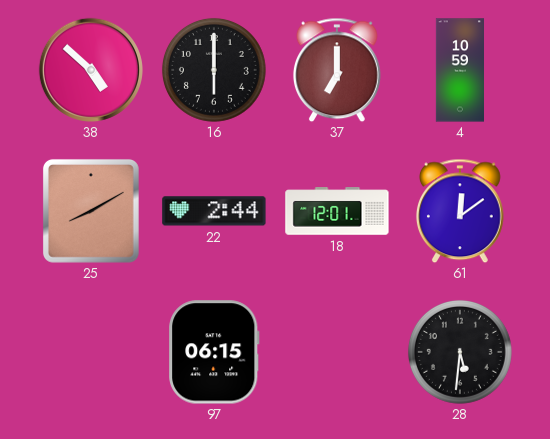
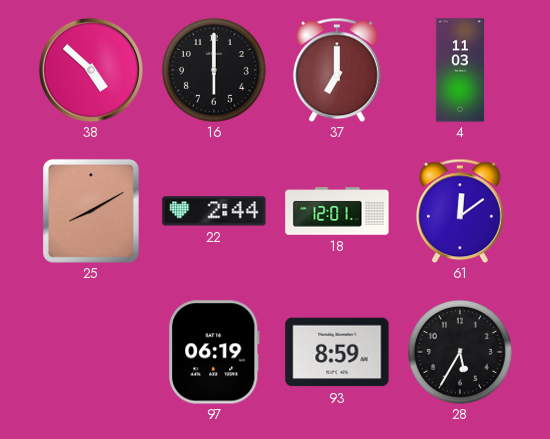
4: 10:59 -> 11:03 (459, 70)
97: 06:15 -> 06:19 (214, 352)
93: none -> 8:59 (337, 352)
28: 5:31 -> 5:35 (460, 352)
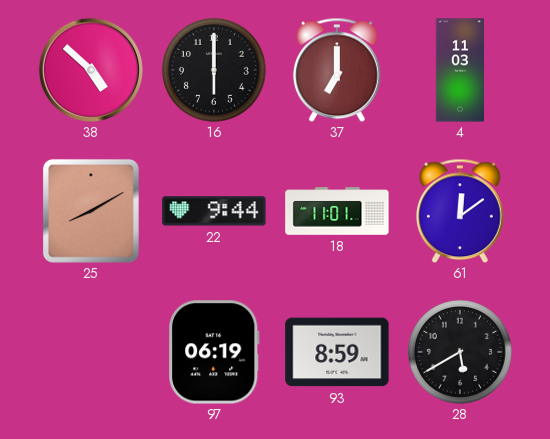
22: 2:44 -> 9:44 (214, 211)
18: 12:01 -> 11:01 (337, 211)
28: 5:35 -> 5:40 (460, 352)
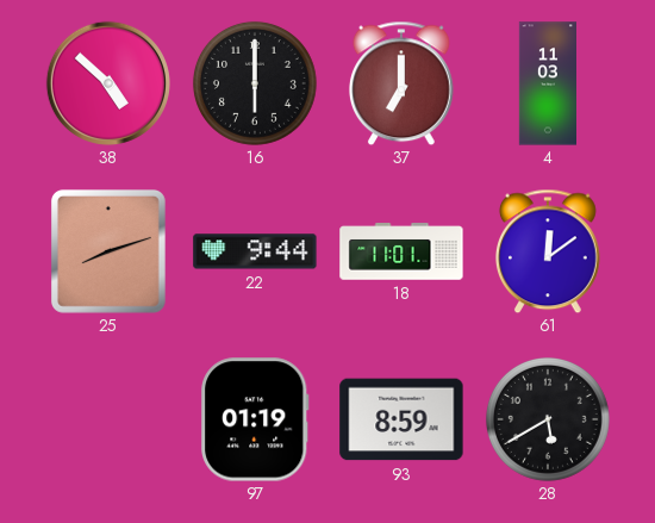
25: 8:10 -> 8:12 (108, 251)
97: 06:19 -> 01:19 (255, 419)
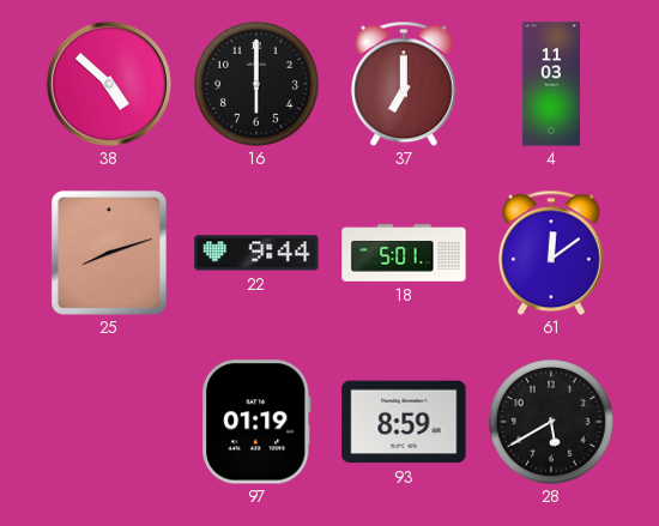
18: 11:01 -> 5:01 (404, 253)
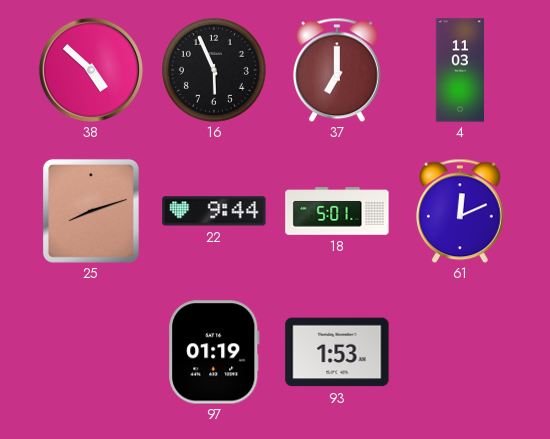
16: 6:00 -> 5:56 (214, 70)
61: 12:09 -> 12:11 (460, 211)
93: 8:59 -> 1:53 (337, 352)
28: 5:40 -> none (551, 422)
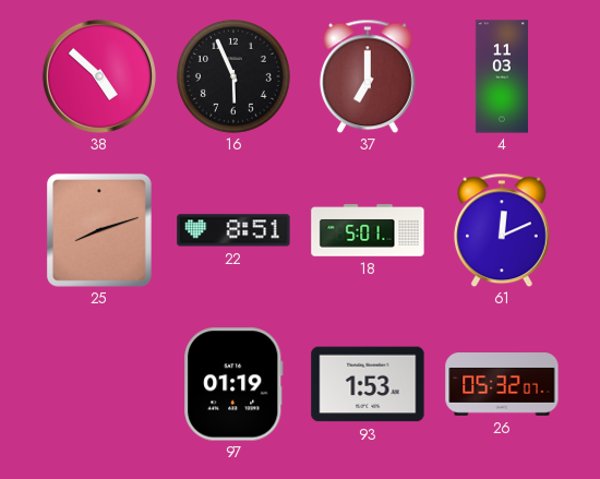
22: 9:44 -> 8:51 (233, 230)
26: none -> 05:32 (502, 385)
